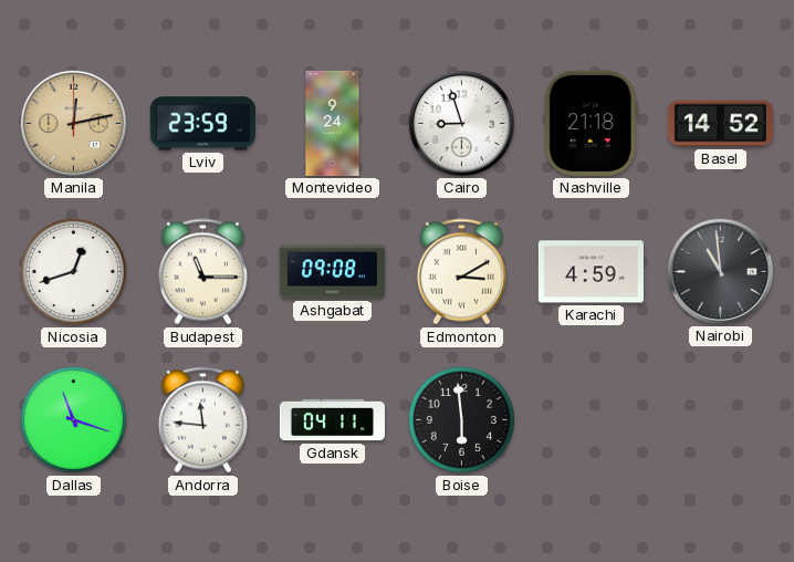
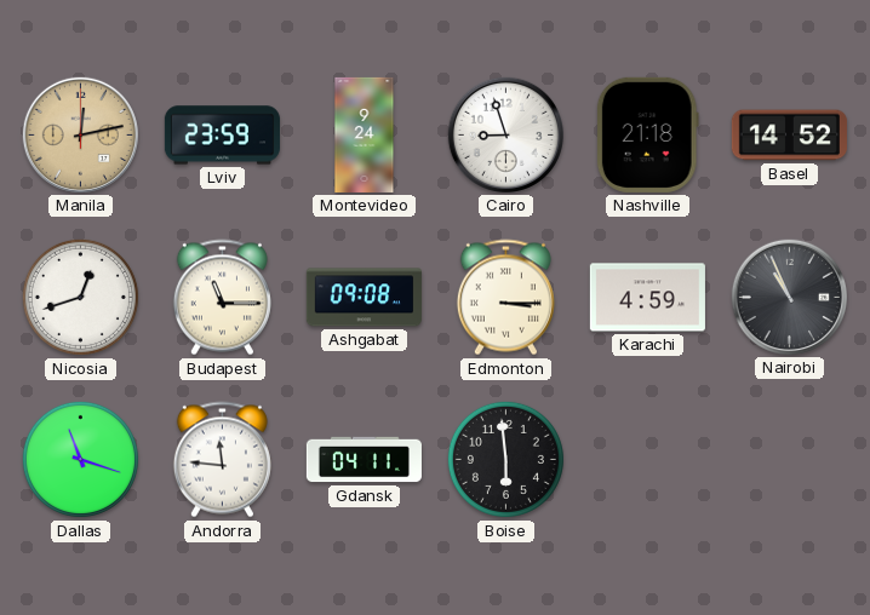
Edmonton: 3:10 -> 3:15 (505, 298)
Nairobi: 10:59 -> 10:56 (789, 297)
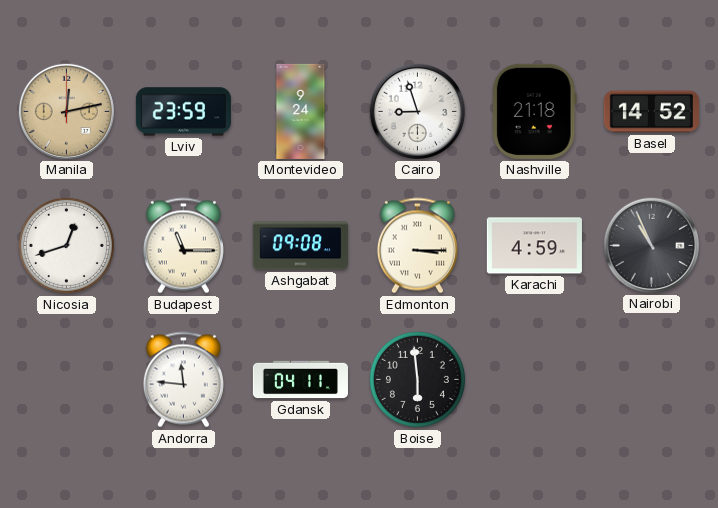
Dallas: 11:18 -> none (80, 459)
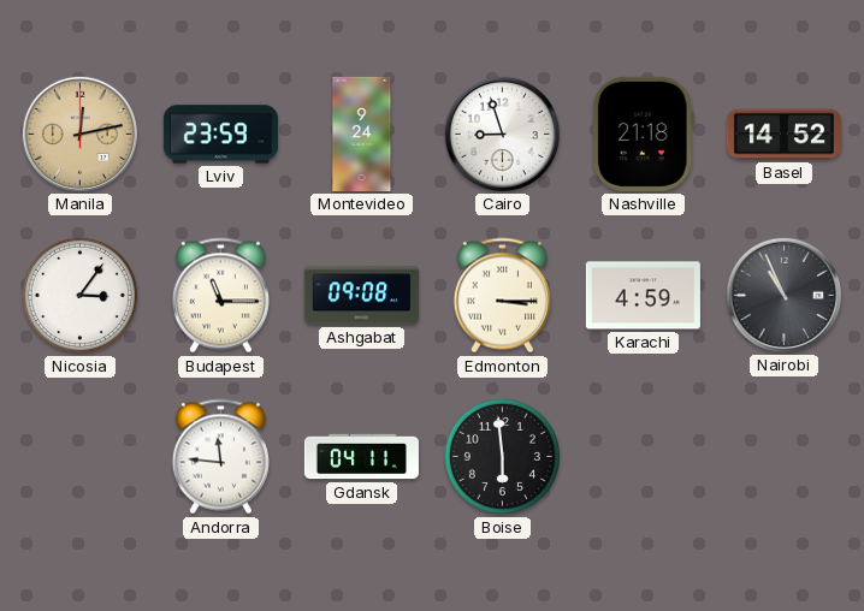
Nicosia: 12:42 -> 3:06 (79, 295)
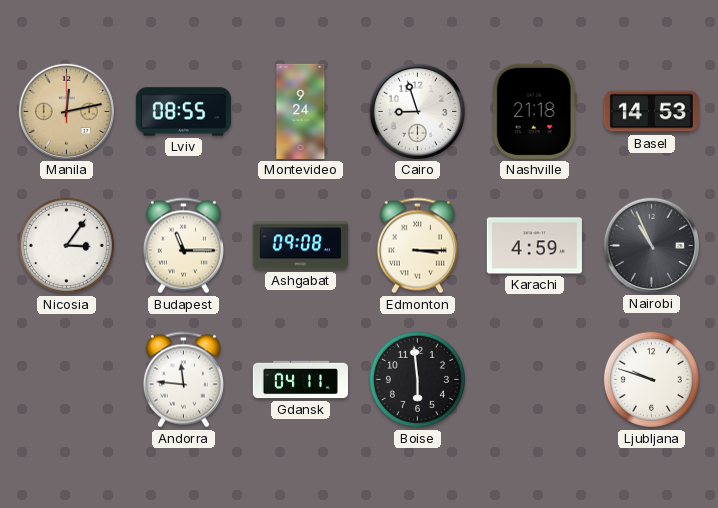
Lviv: 23:59 -> 08:55 (183, 112)
Basel: 14:52 -> 14:53 (651, 112)
Ljubljana: none -> 9:48 (651, 379)
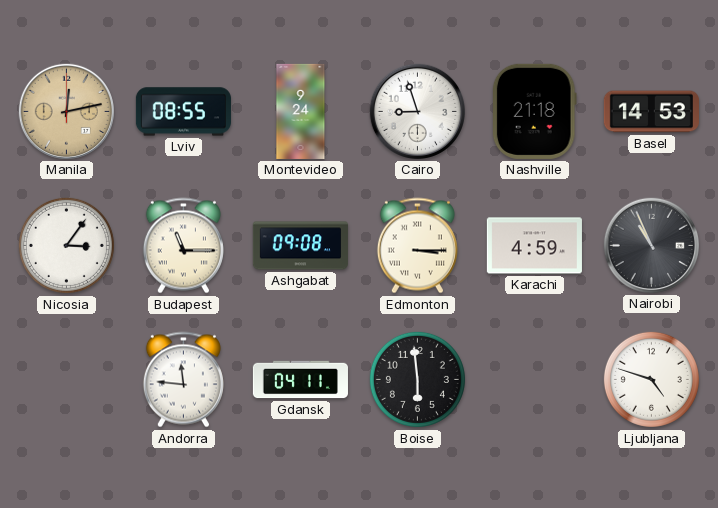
Ljubljana: 9:48 -> 4:48 (651, 379)
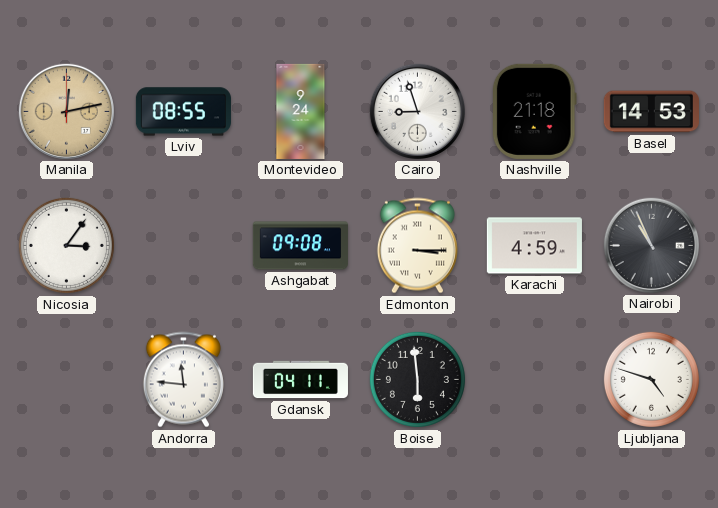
Budapest: 11:15 -> none (183, 246)
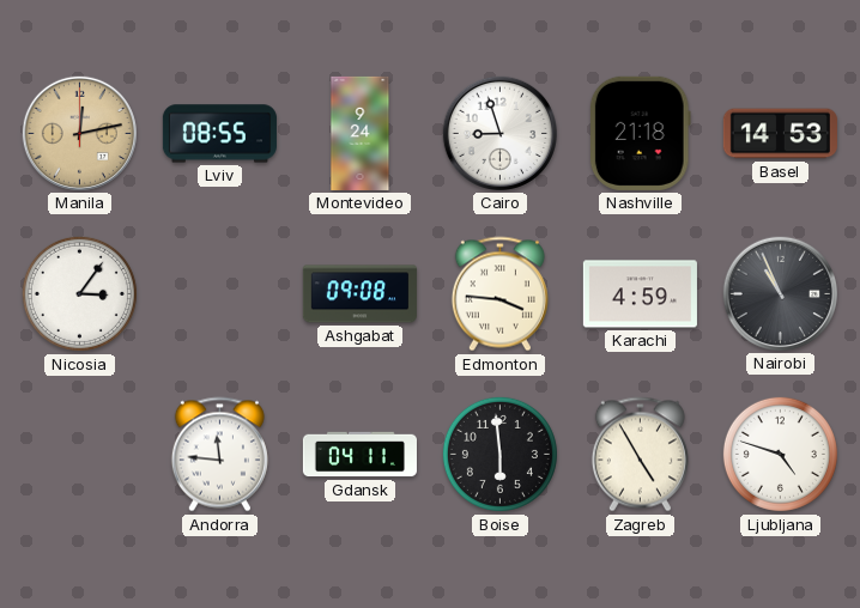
Edmonton: 3:15 -> 3:46 (499, 294)
Zagreb: none -> 4:55 (640, 455)
